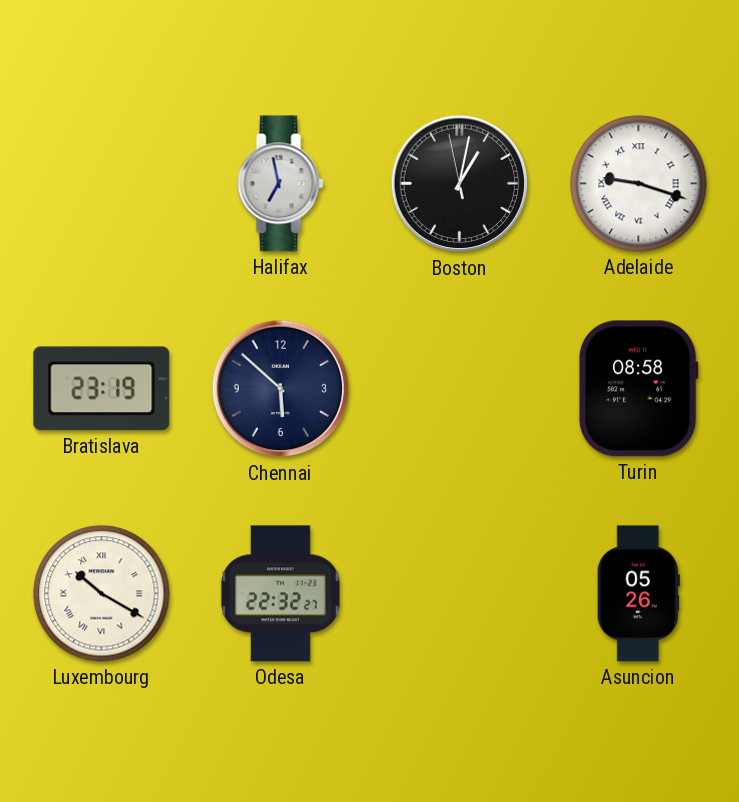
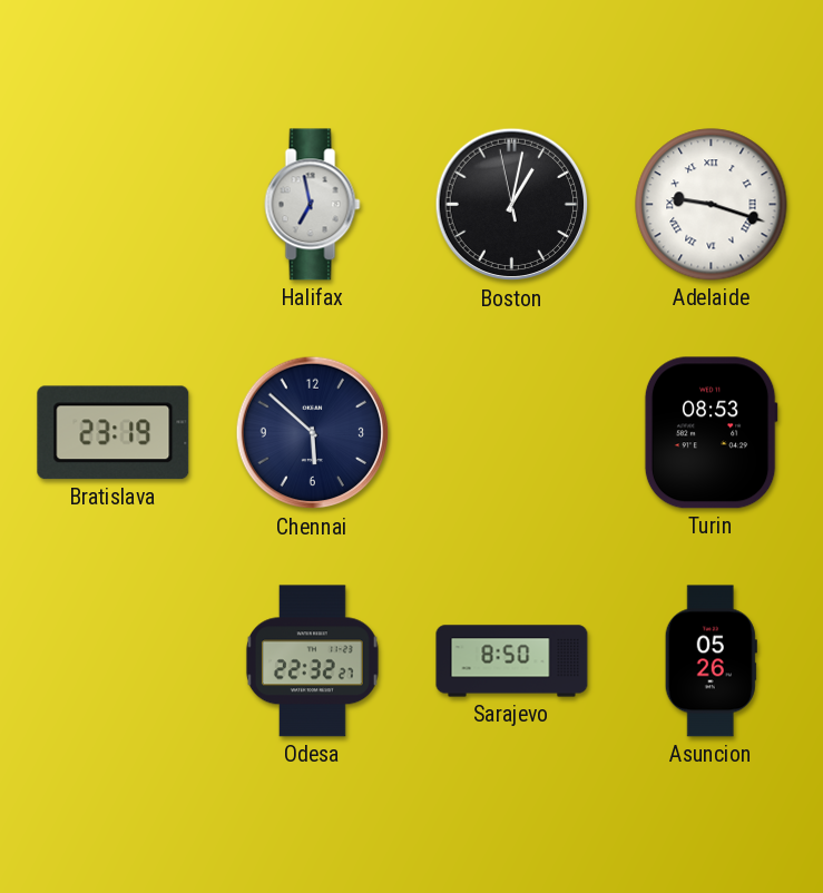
Turin: 08:58 -> 08:53 (711, 433)
Luxembourg: 10:20 -> none (102, 594)
Sarajevo: none -> 8:50 (512, 661)
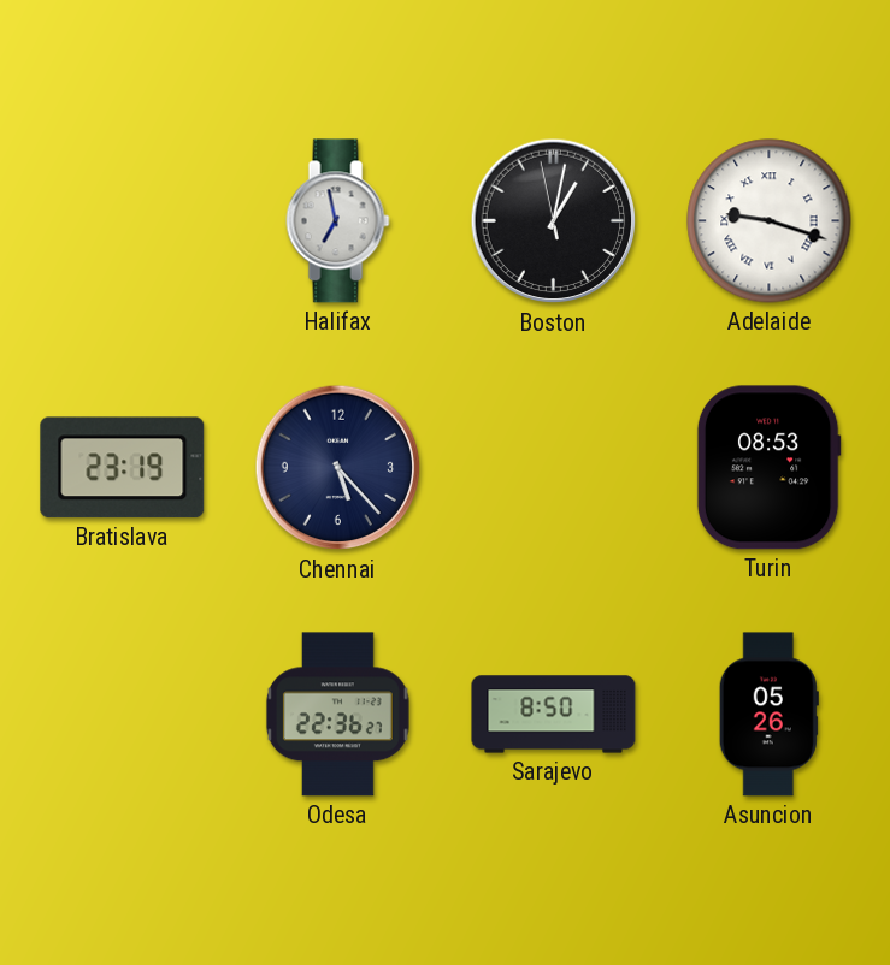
Chennai: 5:52 -> 5:23 (338, 468)
Odesa: 22:32 -> 22:36 (337, 715)
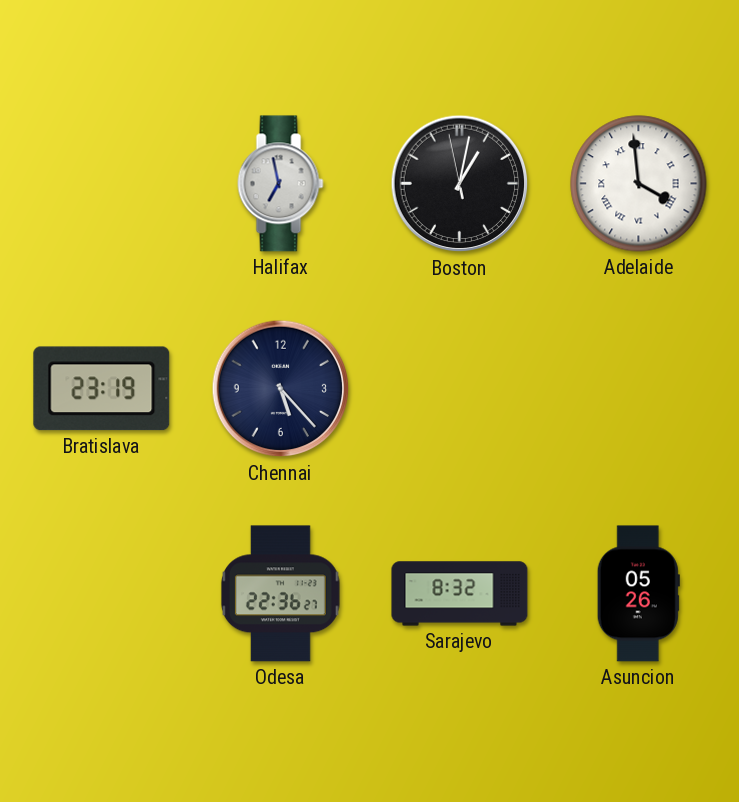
Adelaide: 9:18 -> 3:59 (639, 184)
Turin: 08:53 -> none (768, 468)
Sarajevo: 8:50 -> 8:32 (460, 594)
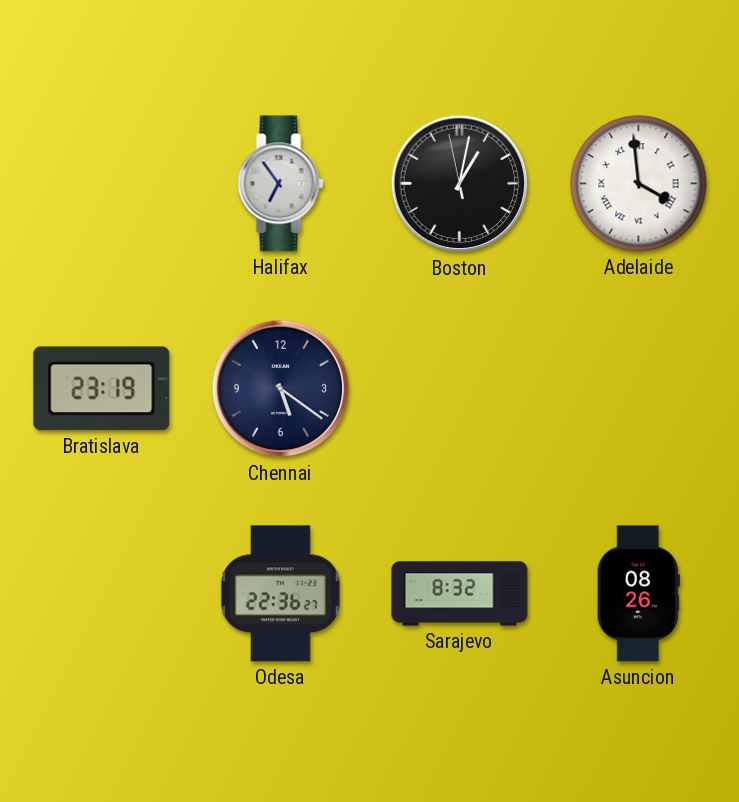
Halifax: 6:58 -> 6:54 (281, 184)
Chennai: 5:23 -> 5:21 (281, 389)
Asuncion: 05:26 -> 08:26 (638, 594)
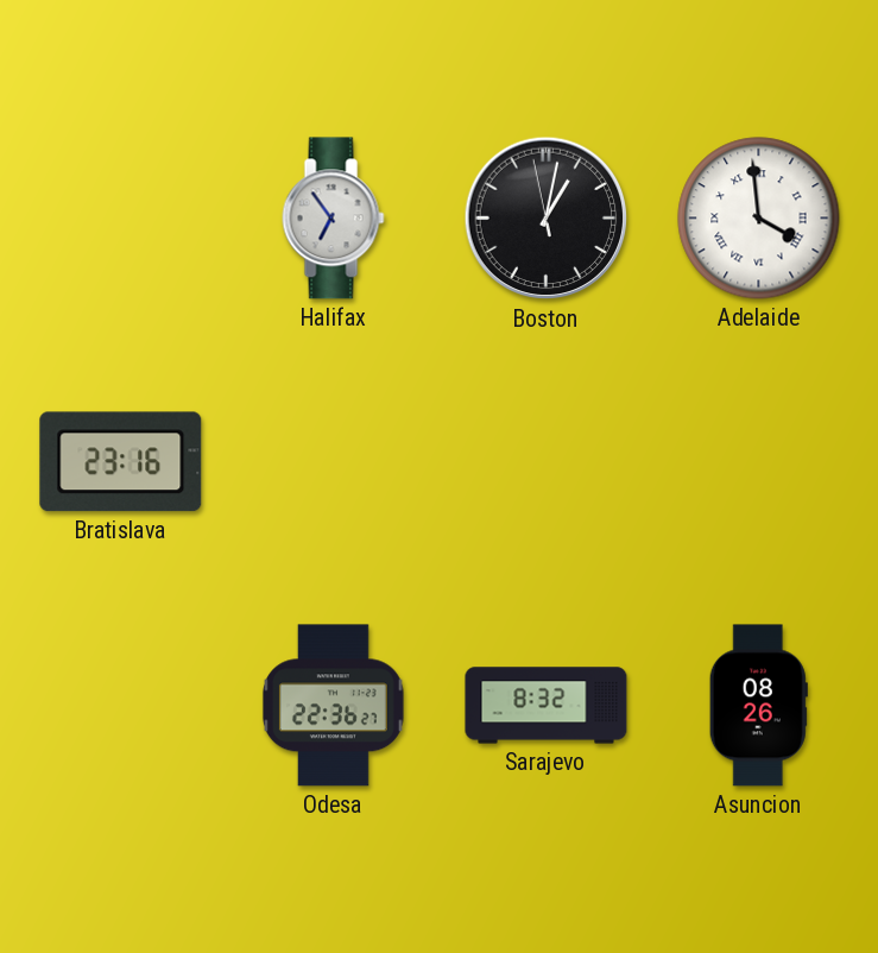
Bratislava: 23:19 -> 23:16 (121, 462)
Chennai: 5:21 -> none (281, 389)
